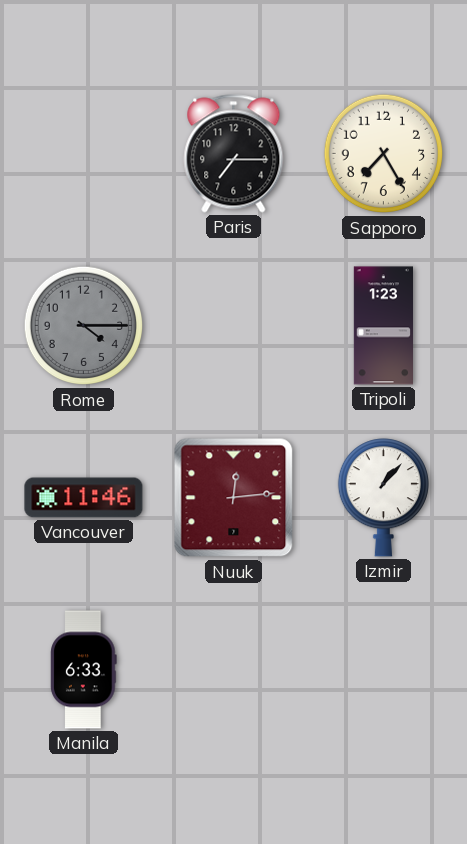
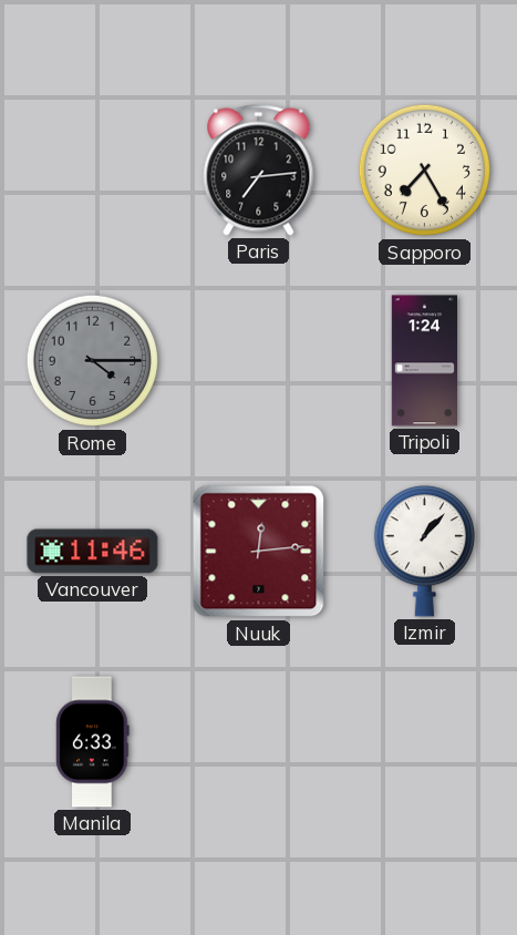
Paris: 7:15 -> 7:14 (259, 171)
Tripoli: 1:23 -> 1:24 (424, 361)
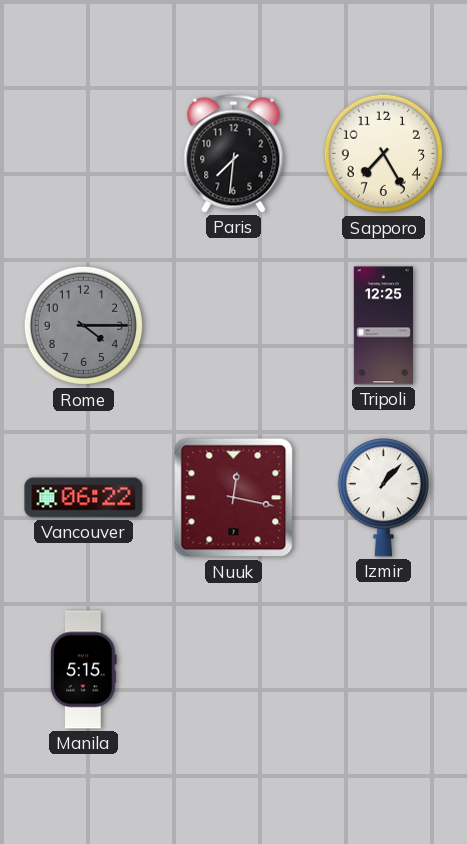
Paris: 7:14 -> 7:31 (234, 154)
Tripoli: 1:24 -> 12:25 (383, 326)
Vancouver: 11:46 -> 06:22 (84, 498)
Nuuk: 12:14 -> 12:17 (234, 498)
Manila: 6:33 -> 5:15 (84, 670)
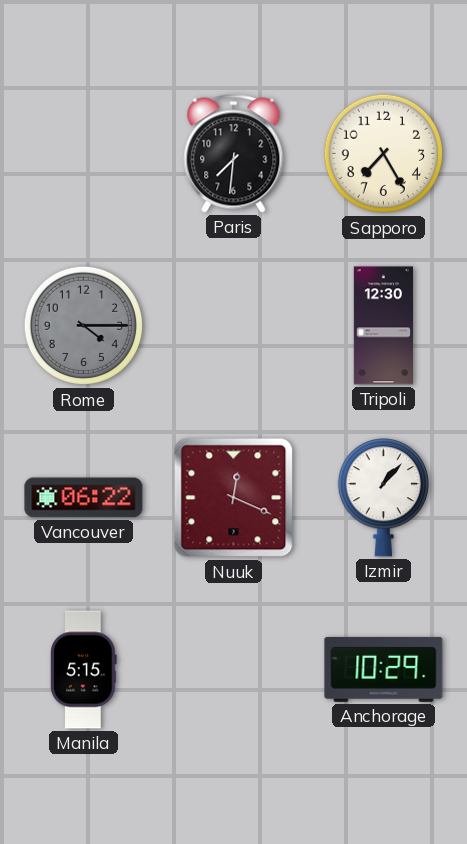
Tripoli: 12:25 -> 12:30 (383, 326)
Nuuk: 12:17 -> 12:19 (234, 498)
Anchorage: none -> 10:29 (384, 669)
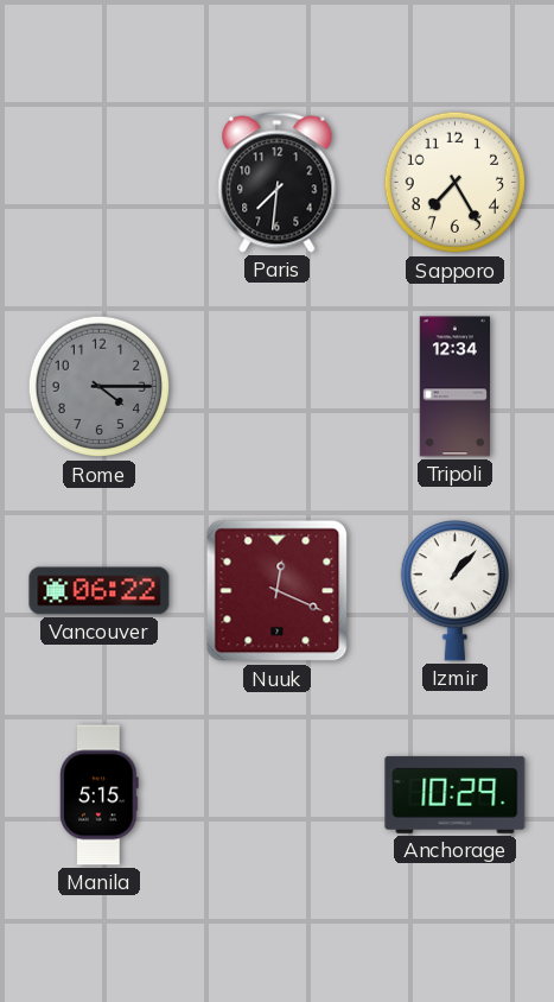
Tripoli: 12:30 -> 12:34 (454, 387)
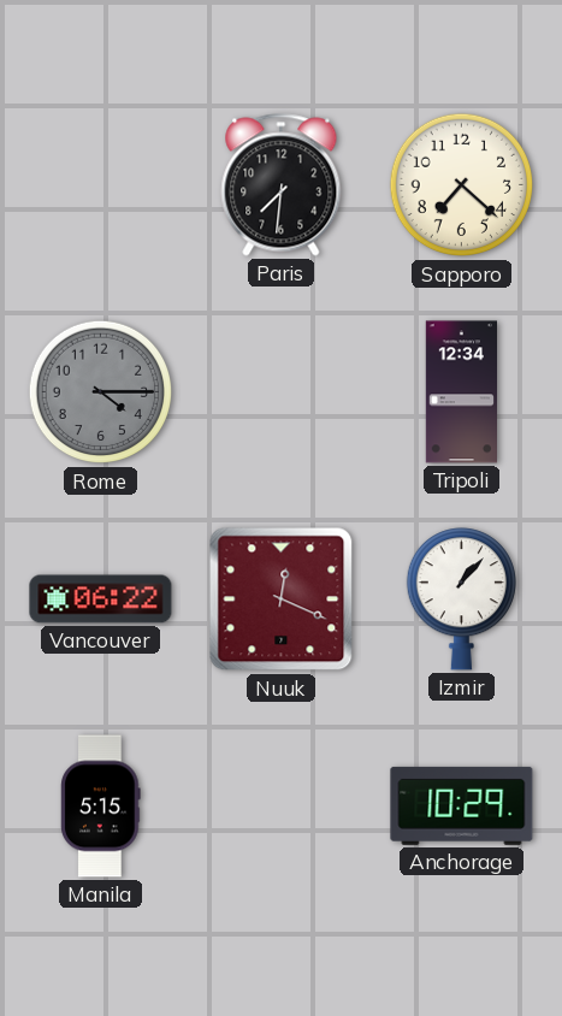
Sapporo: 7:25 -> 7:22 (462, 185)
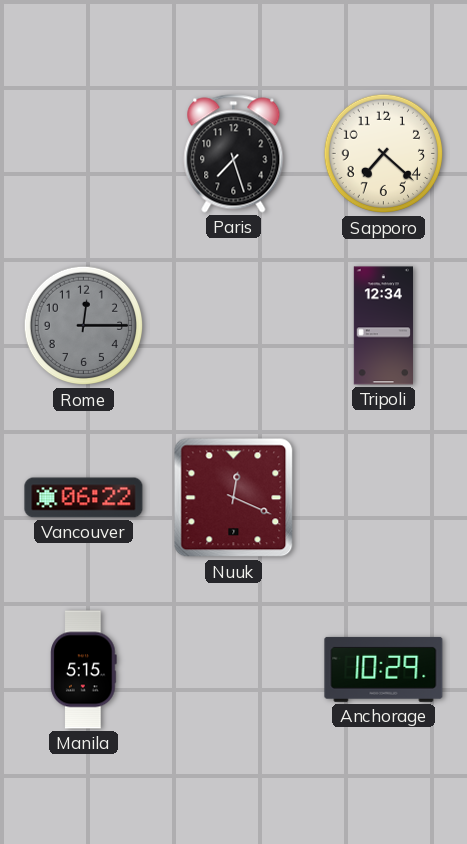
Paris: 7:31 -> 7:27 (234, 154)
Rome: 4:15 -> 12:15 (84, 326)
Izmir: 1:07 -> none (461, 599)
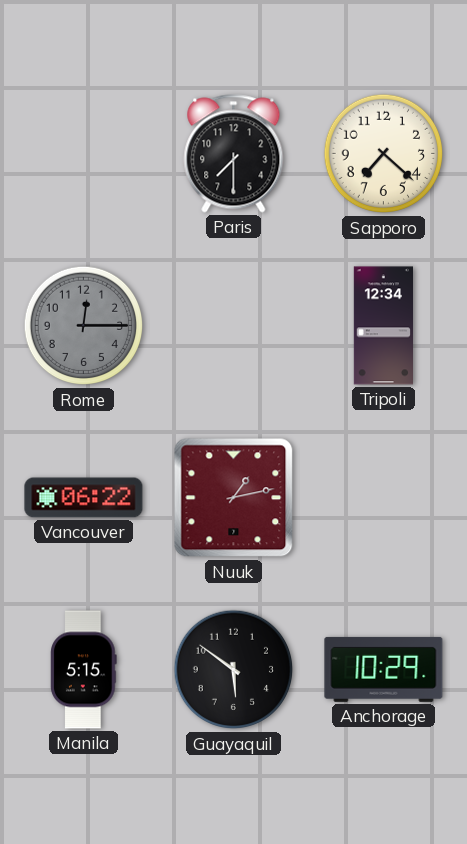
Paris: 7:27 -> 7:30 (234, 154)
Nuuk: 12:19 -> 1:13 (234, 498)
Guayaquil: none -> 5:51 (234, 670)
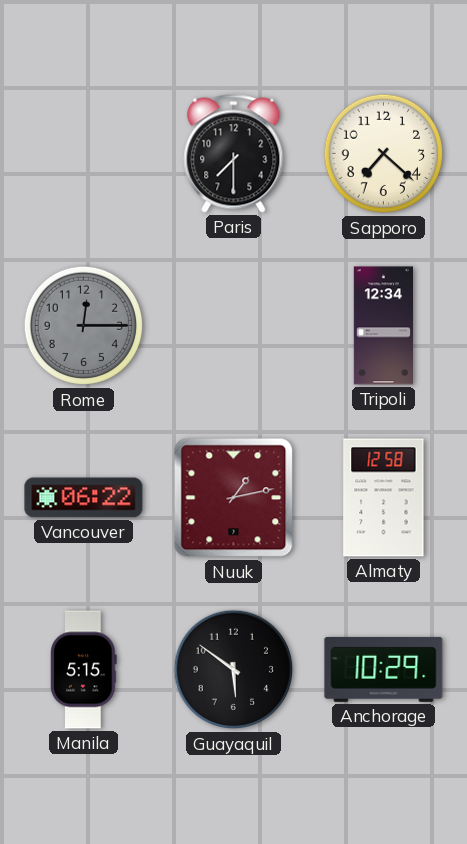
Almaty: none -> 12:58 (384, 498)
